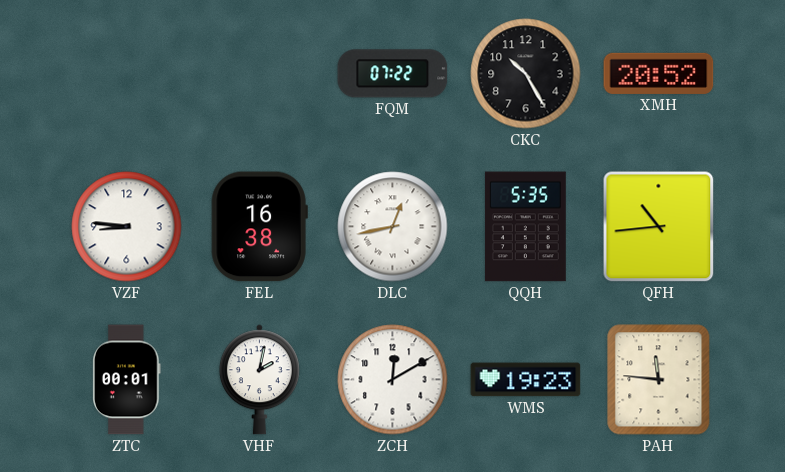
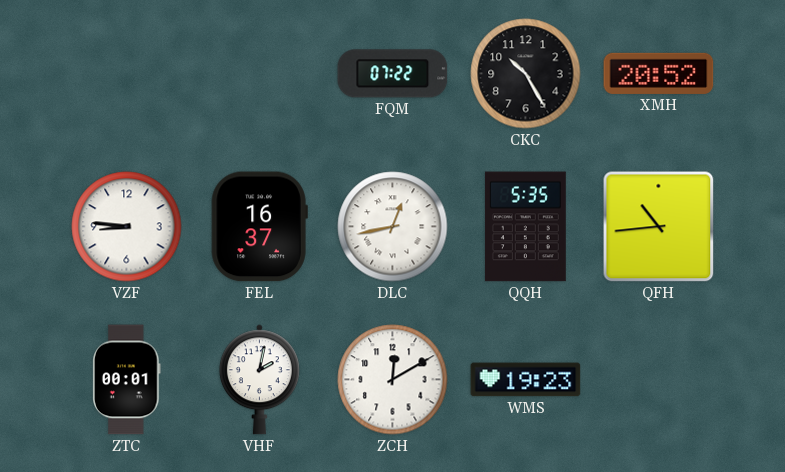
FEL: 16:38 -> 16:37 (259, 227)
PAH: 11:46 -> none (659, 380)
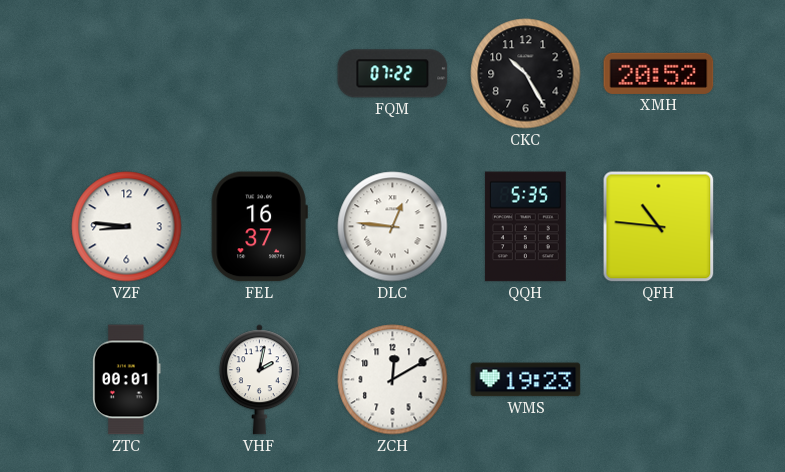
DLC: 12:43 -> 12:46 (393, 227)
QFH: 10:44 -> 10:46 (659, 227)
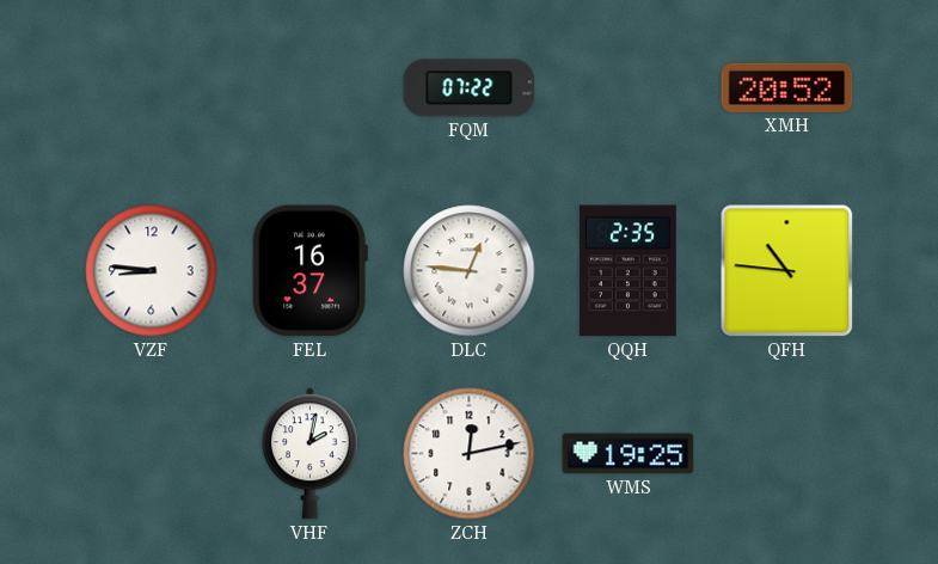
CKC: 10:25 -> none (526, 74)
QQH: 5:35 -> 2:35 (627, 271)
ZTC: 00:01 -> none (127, 380)
ZCH: 12:10 -> 12:13 (470, 454)
WMS: 19:23 -> 19:25 (629, 454)
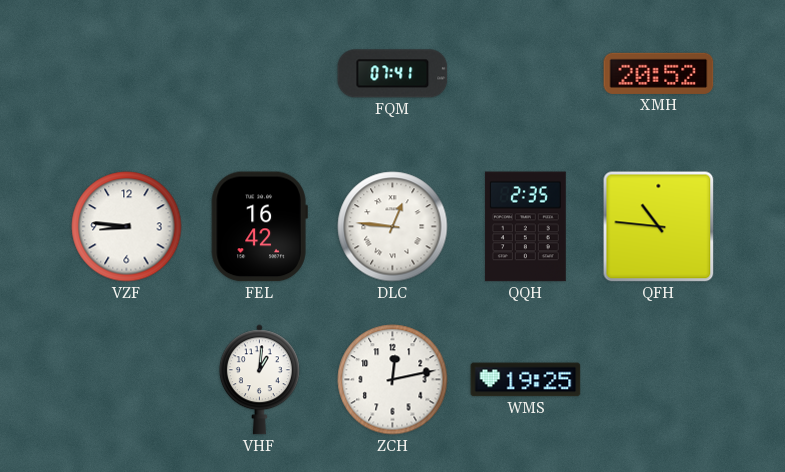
FQM: 07:22 -> 07:41 (393, 74)
FEL: 16:37 -> 16:42 (259, 227)
VHF: 2:02 -> 1:01 (259, 380)
